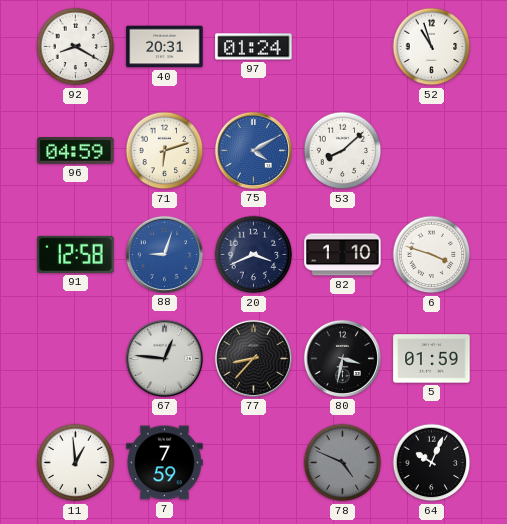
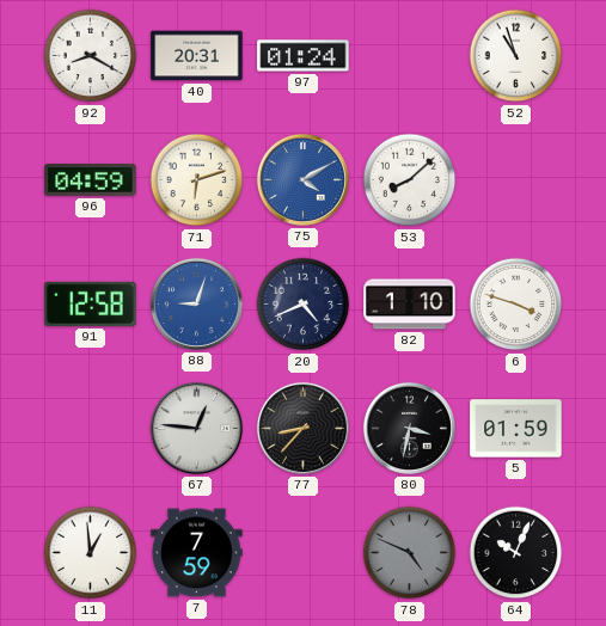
20: 3:41 -> 4:41 (304, 305)
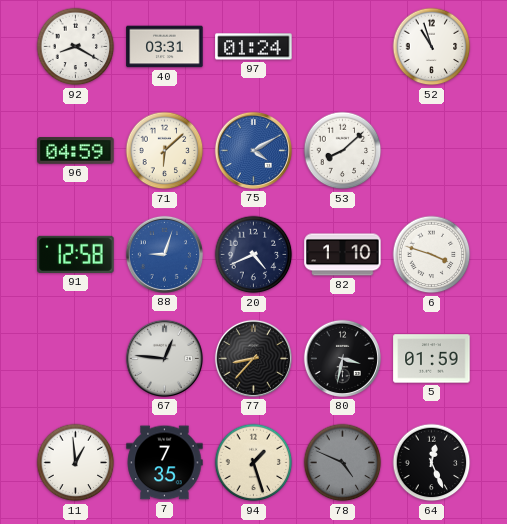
40: 20:31 -> 03:31 (165, 47)
71: 6:12 -> 6:08 (165, 151)
7: 7:59 -> 7:35 (165, 463)
94: none -> 1:27 (254, 463)
64: 10:04 -> 12:26 (432, 463)
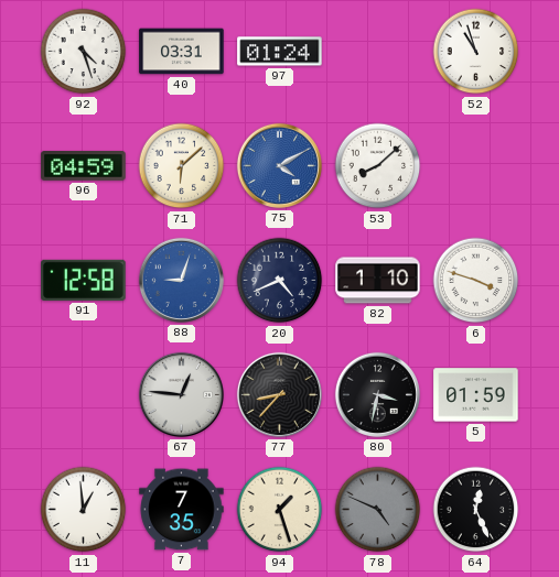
92: 8:20 -> 4:27 (84, 52)
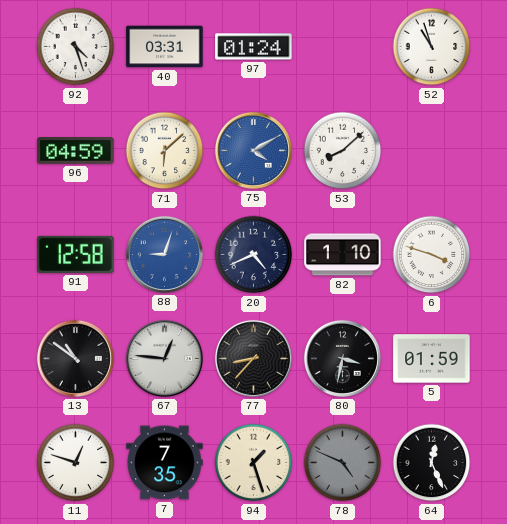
13: none -> 10:51 (75, 358)
11: 12:59 -> 12:48 (76, 463)
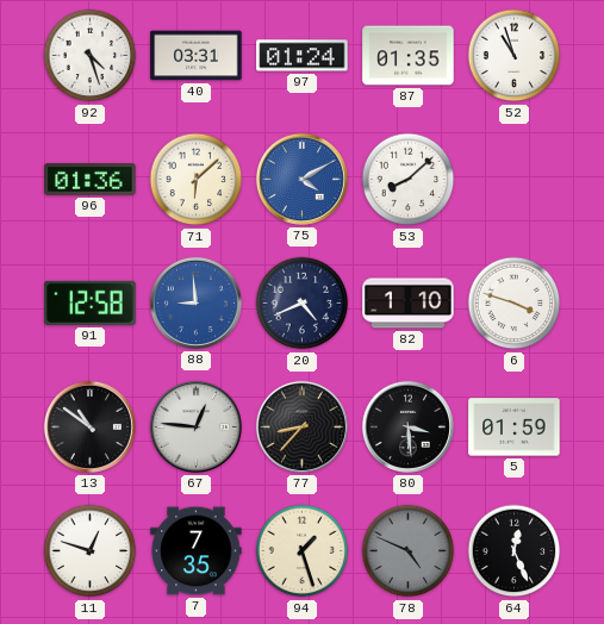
87: none -> 01:35 (409, 56)
96: 04:59 -> 01:36 (91, 180)
88: 9:03 -> 8:59 (195, 302)
80: 3:32 -> 3:29 (407, 426)
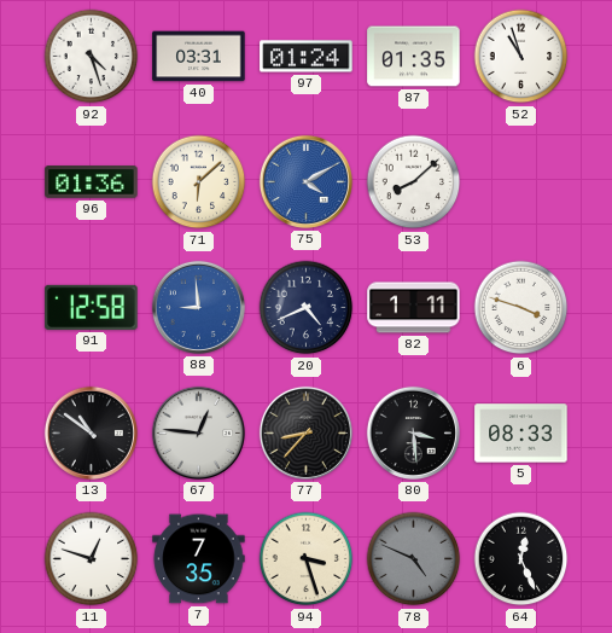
82: 1:10 -> 1:11 (414, 308)
5: 01:59 -> 08:33 (521, 434)
94: 1:27 -> 3:27 (307, 559)
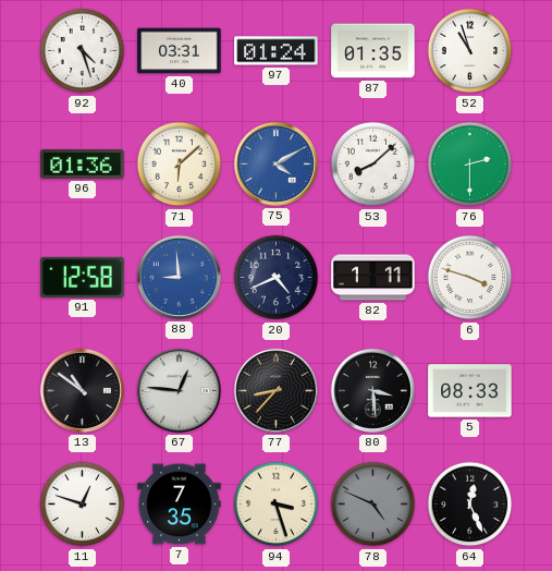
76: none -> 2:30 (470, 165)
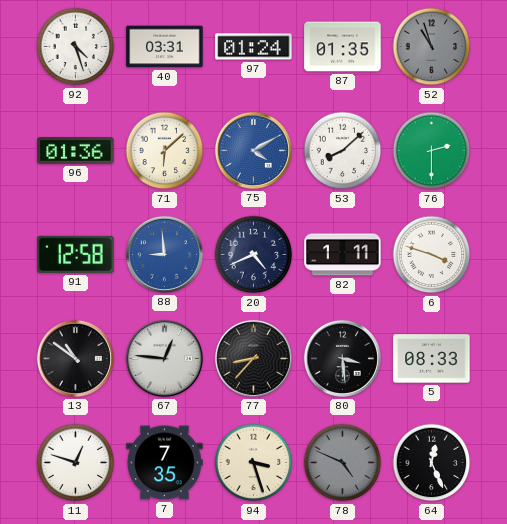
52 dial: white -> grey (432, 47)
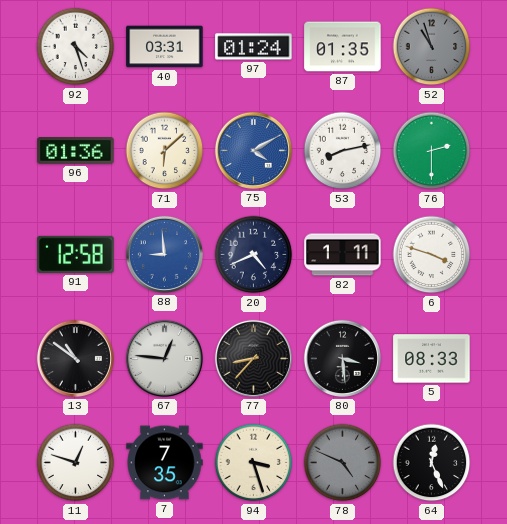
53: 8:08 -> 8:13 (343, 151)
